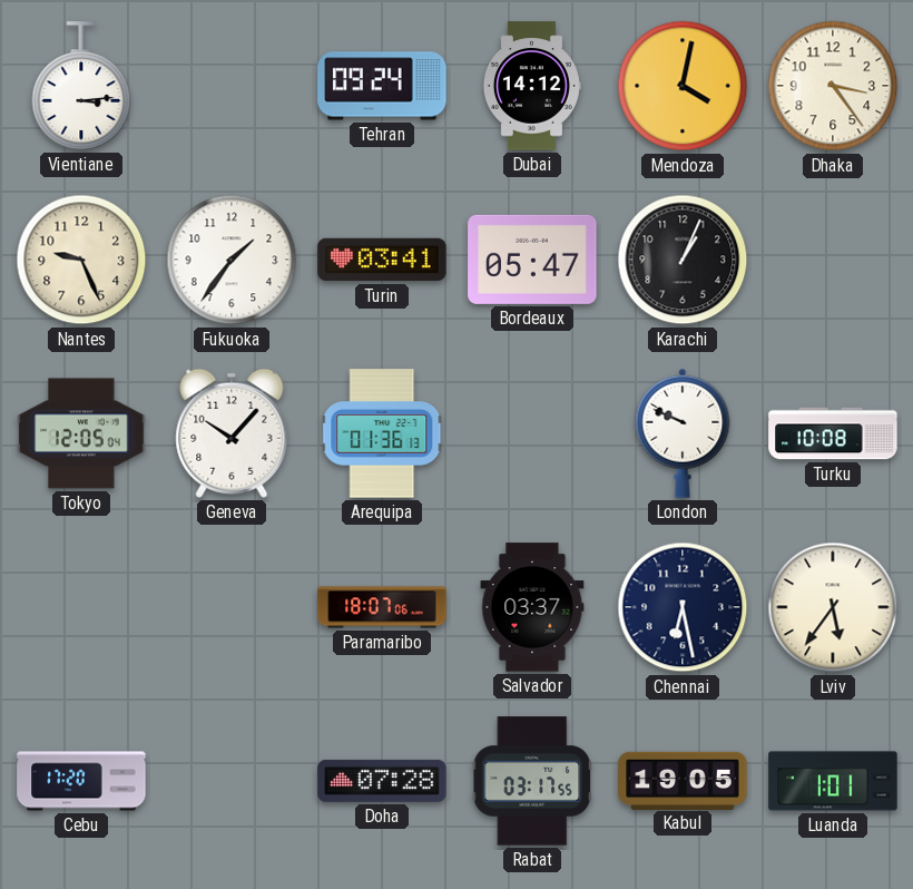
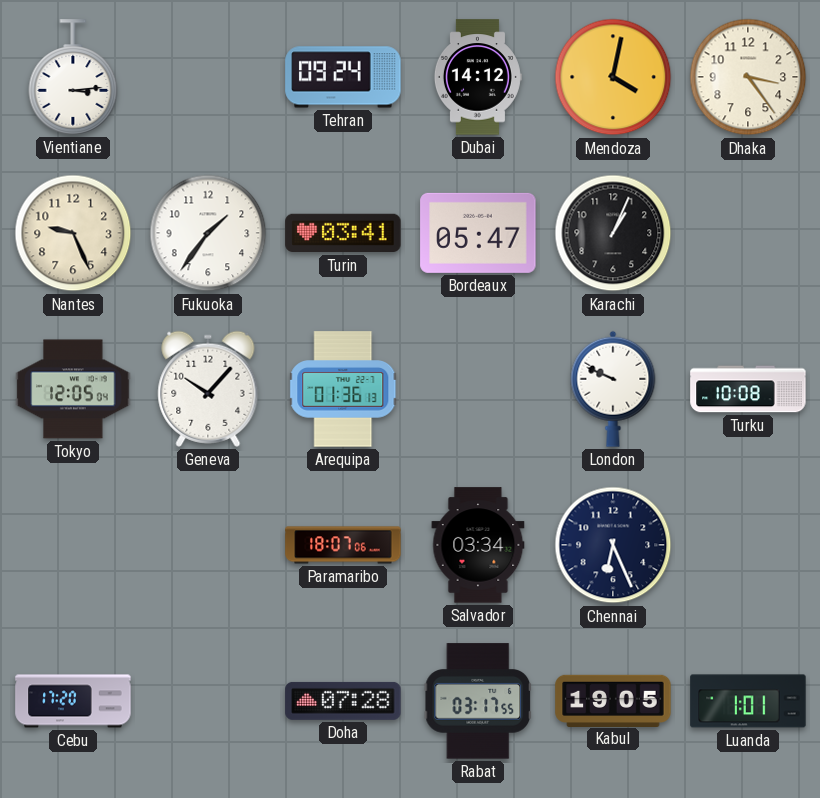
Salvador: 03:37 -> 03:34 (478, 545)
Chennai: 6:28 -> 6:26 (613, 545)
Lviv: 5:36 -> none (833, 607)
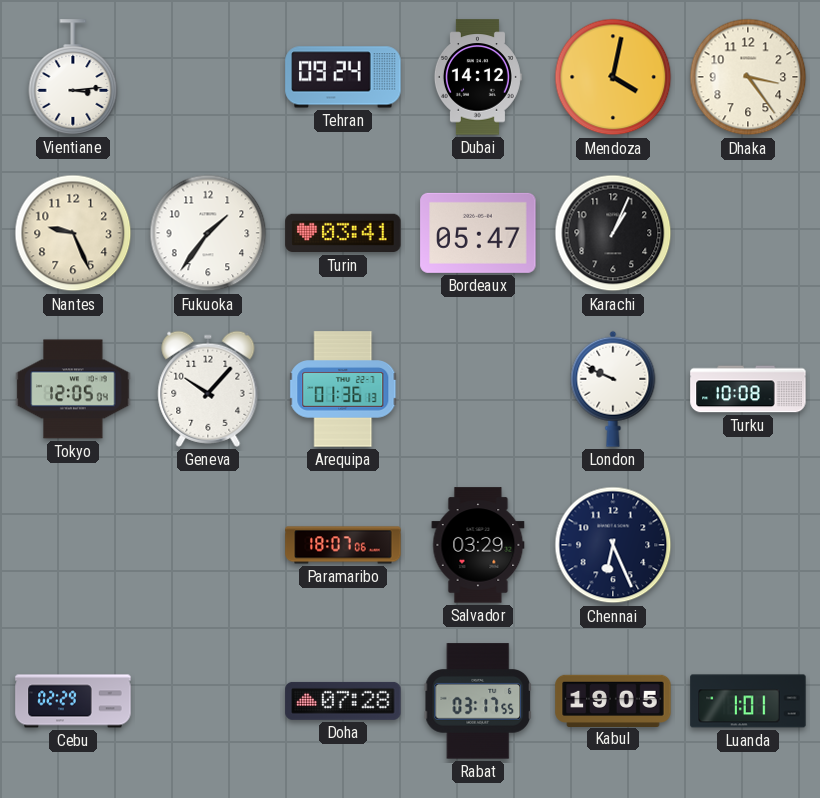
Salvador: 03:34 -> 03:29 (478, 545)
Cebu: 17:20 -> 02:29 (73, 701)
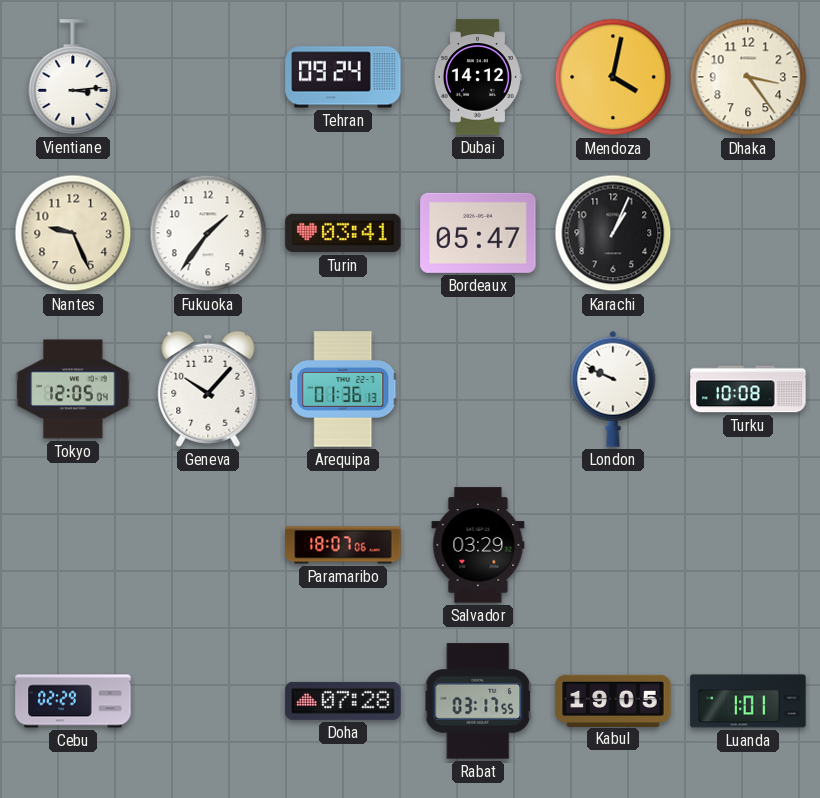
Chennai: 6:26 -> none (613, 545)
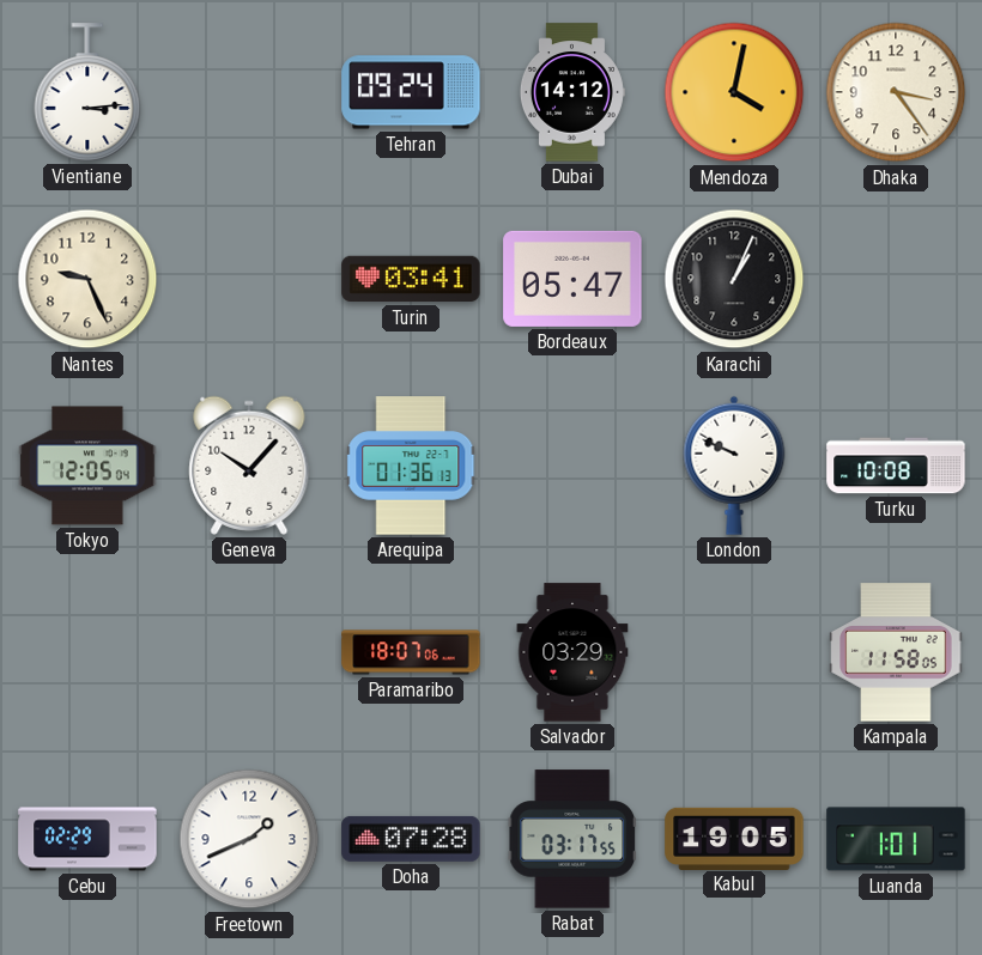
Fukuoka: 1:36 -> none (208, 233)
Kampala: none -> 11:58 (896, 652)
Freetown: none -> 1:41 (249, 839)
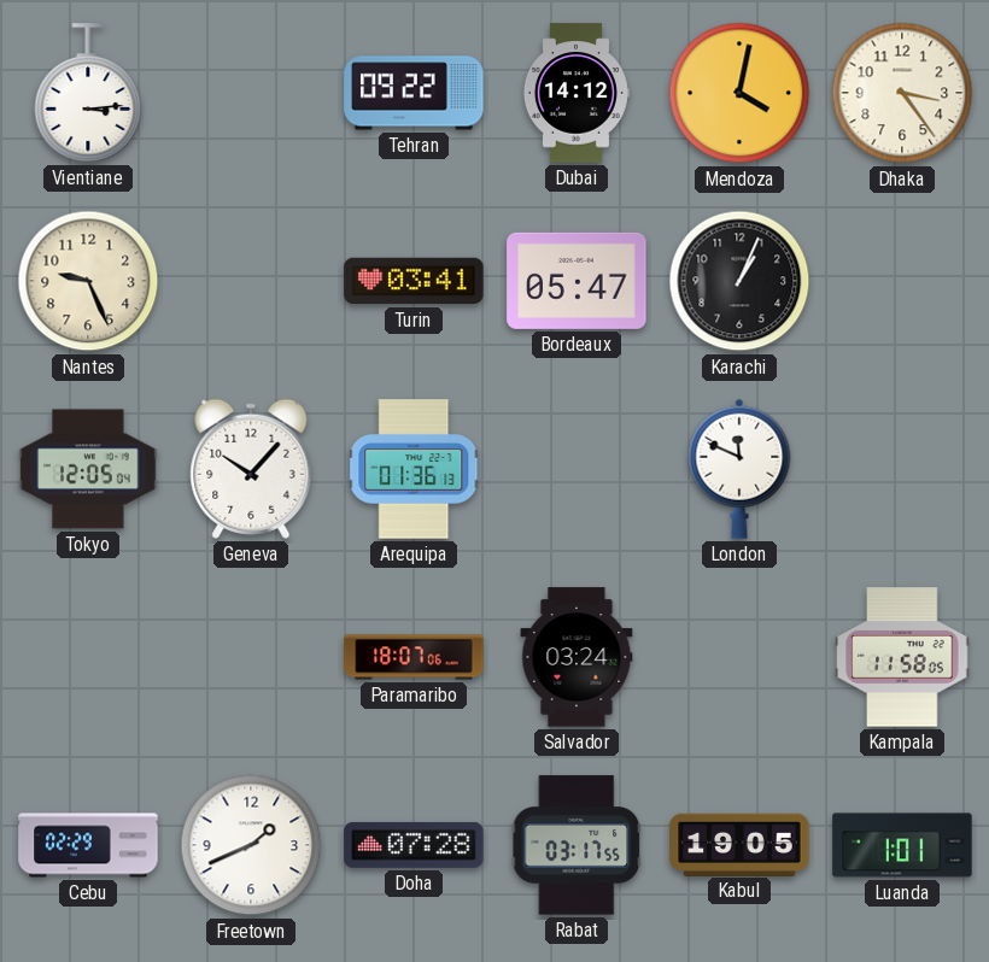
Tehran: 09:24 -> 09:22 (414, 93)
London: 9:49 -> 11:49 (739, 469)
Turku: 10:08 -> none (896, 466)
Salvador: 03:29 -> 03:24 (577, 657)
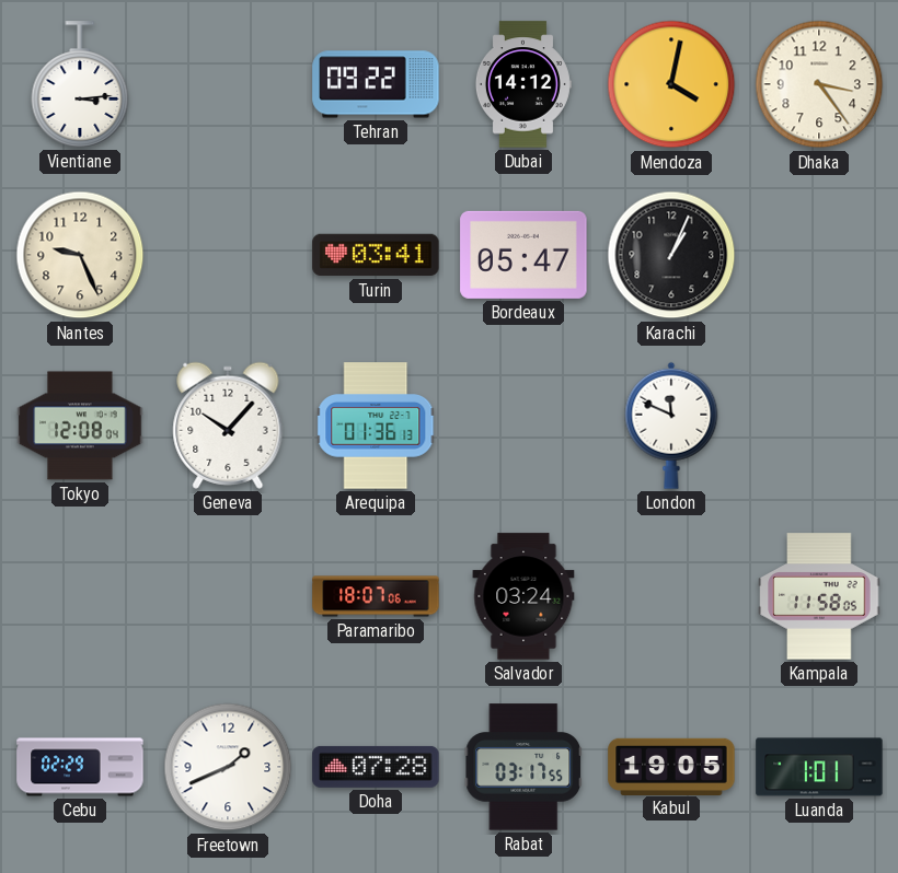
Tokyo: 12:05 -> 12:08 (80, 426)
